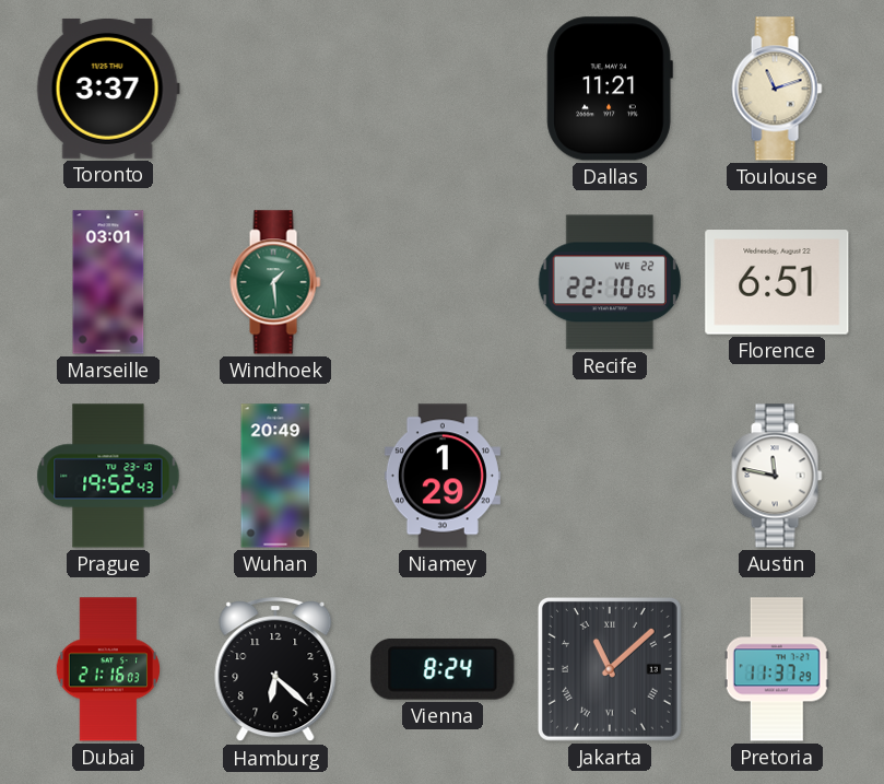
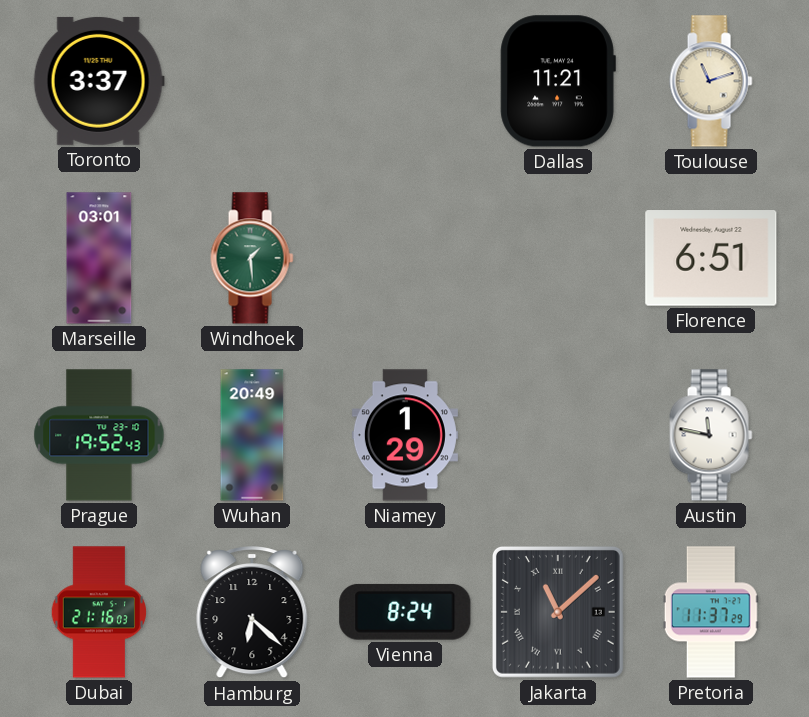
Recife: 22:10 -> none (610, 282)
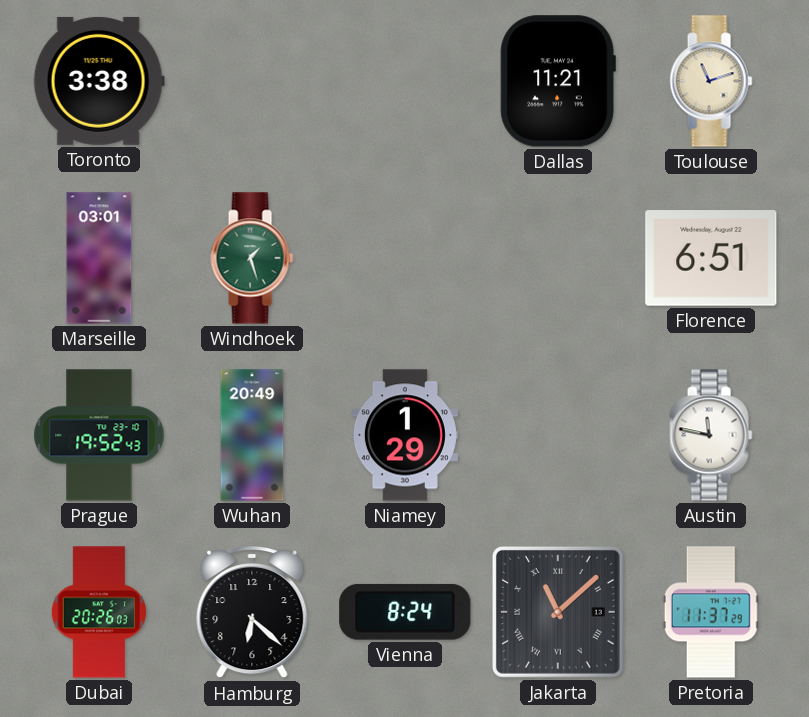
Toronto: 3:37 -> 3:38 (99, 81)
Windhoek: 1:29 -> 1:27 (252, 258)
Dubai: 21:16 -> 20:26 (98, 612)
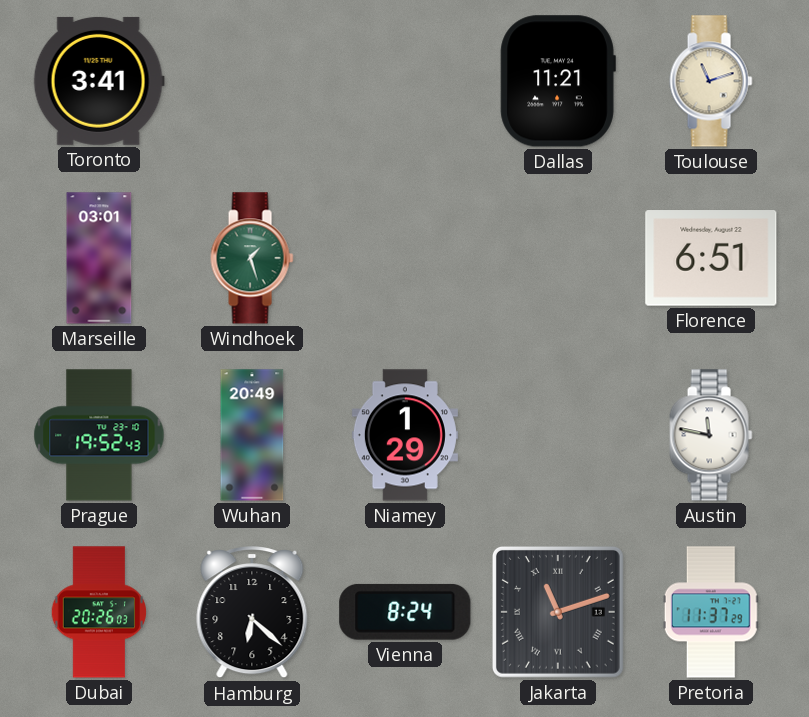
Toronto: 3:38 -> 3:41 (99, 81)
Jakarta: 11:08 -> 11:12 (558, 612)
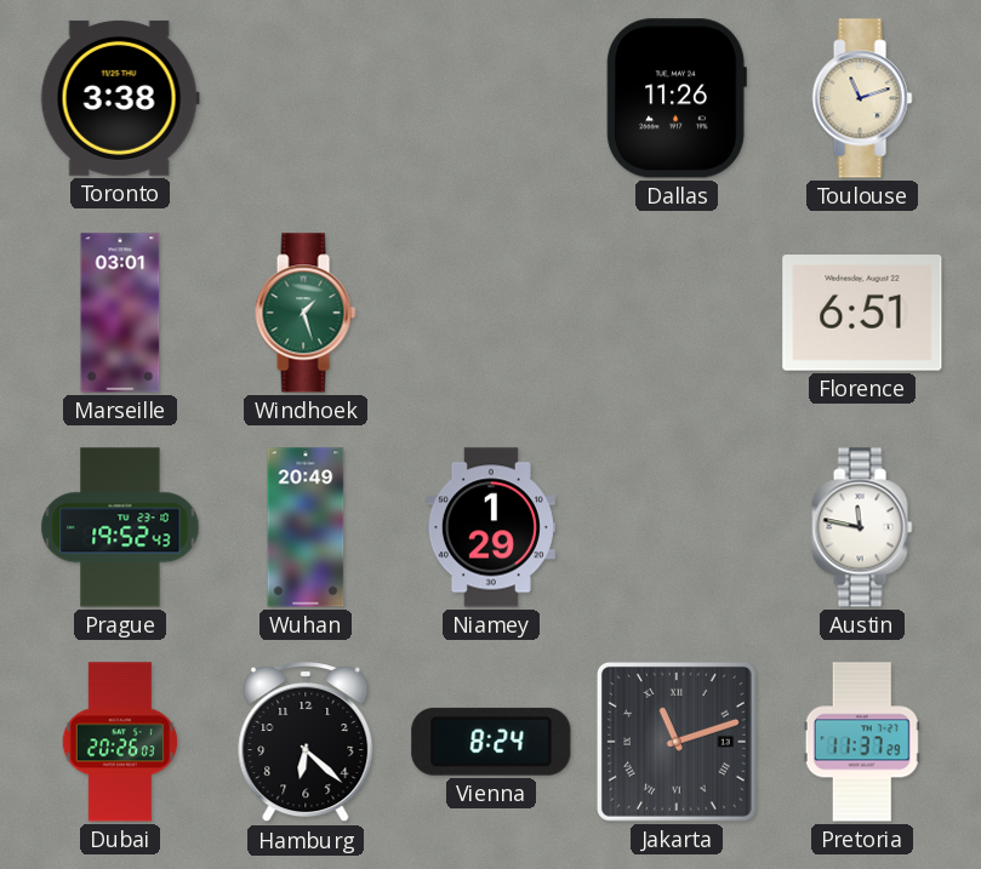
Toronto: 3:41 -> 3:38 (120, 98)
Dallas: 11:21 -> 11:26 (677, 98)
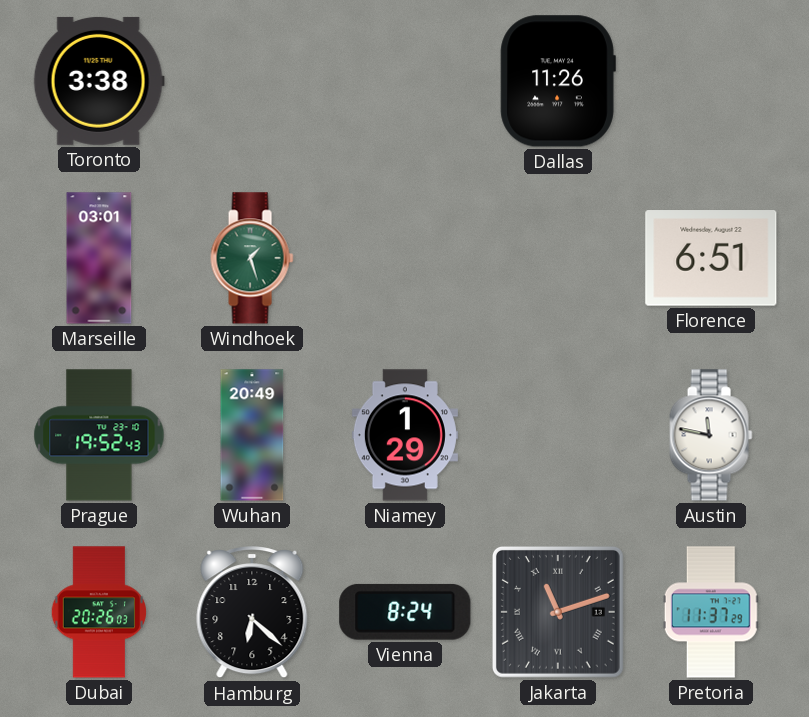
Toulouse: 11:12 -> none (862, 98)
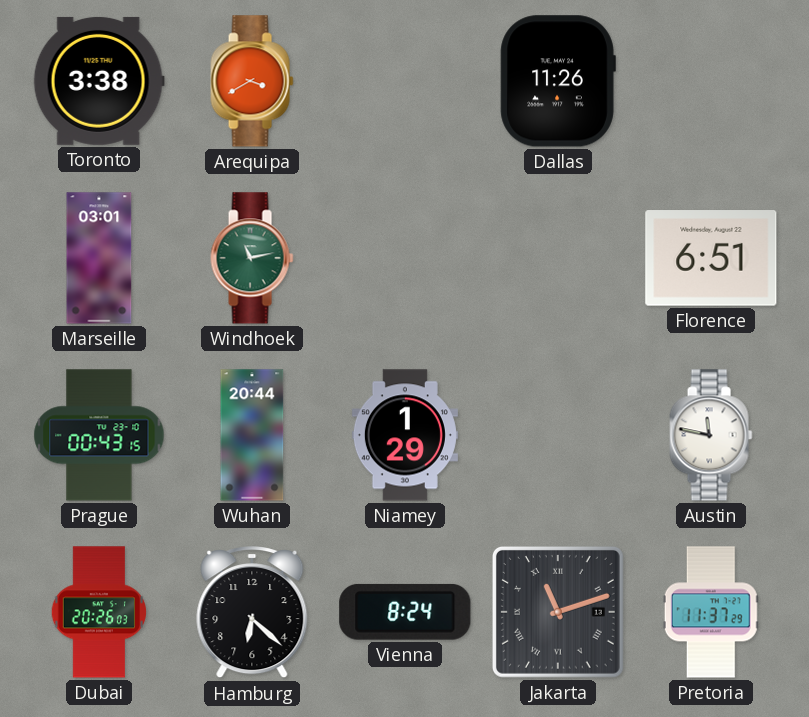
Arequipa: none -> 3:40 (252, 81)
Windhoek: 1:27 -> 11:13 (252, 258)
Prague: 19:52 -> 00:43 (99, 435)
Wuhan: 20:49 -> 20:44 (252, 435)
